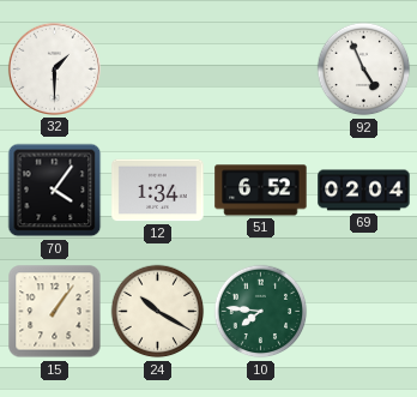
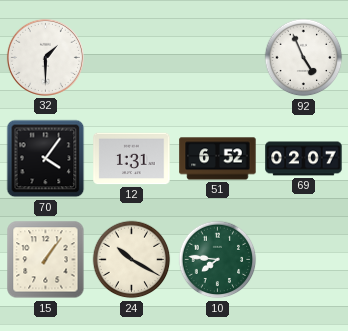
12: 1:34 -> 1:31 (132, 159)
69: 02:04 -> 02:07 (304, 159)
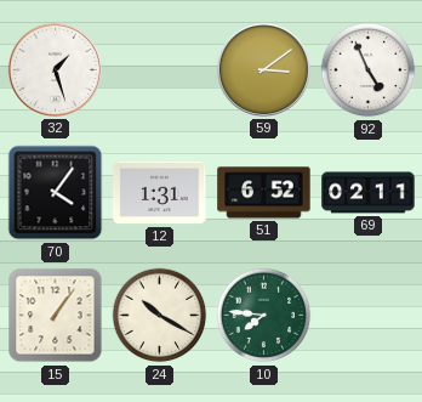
32: 1:30 -> 1:27 (55, 69)
59: none -> 3:09 (263, 69)
69: 02:07 -> 02:11 (369, 193)
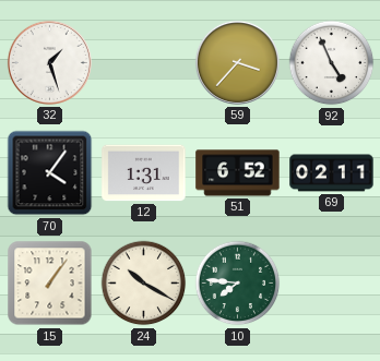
59: 3:09 -> 3:37 (237, 62)
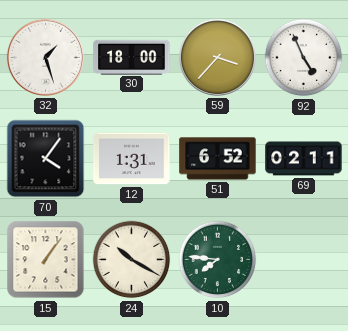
30: none -> 18:00 (132, 57)
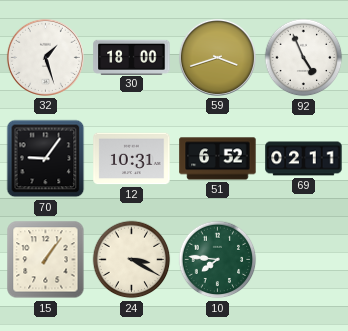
59: 3:37 -> 3:42 (217, 57)
70: 4:06 -> 9:06 (46, 159)
12: 1:31 -> 10:31 (132, 159)
24: 10:20 -> 3:20 (132, 260)
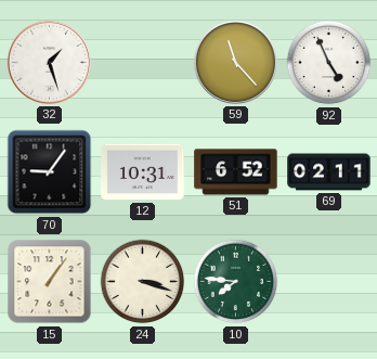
30: 18:00 -> none (132, 57)
59: 3:42 -> 11:23 (235, 62)
24: 3:20 -> 3:18 (143, 282)
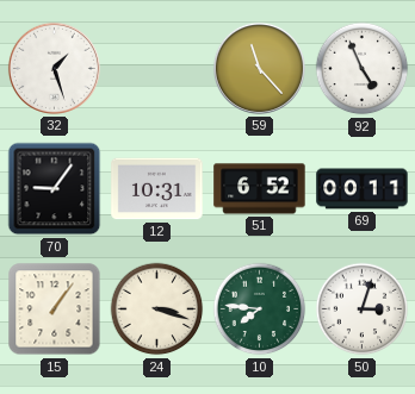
69: 02:11 -> 00:11 (363, 189)
50: none -> 3:03 (363, 309)
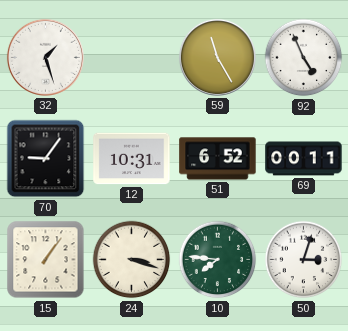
59: 11:23 -> 11:25 (217, 57)
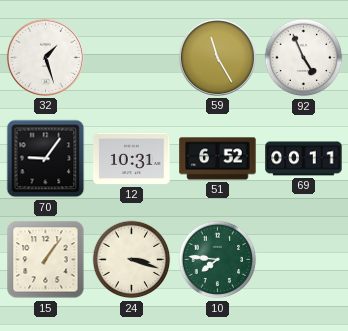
50: 3:03 -> none (304, 260)
